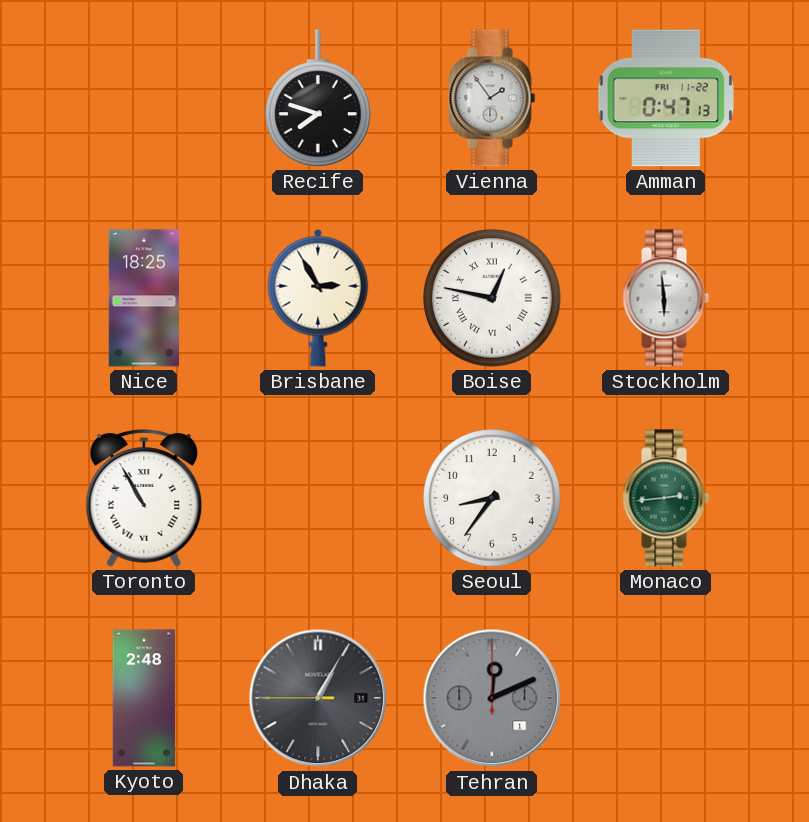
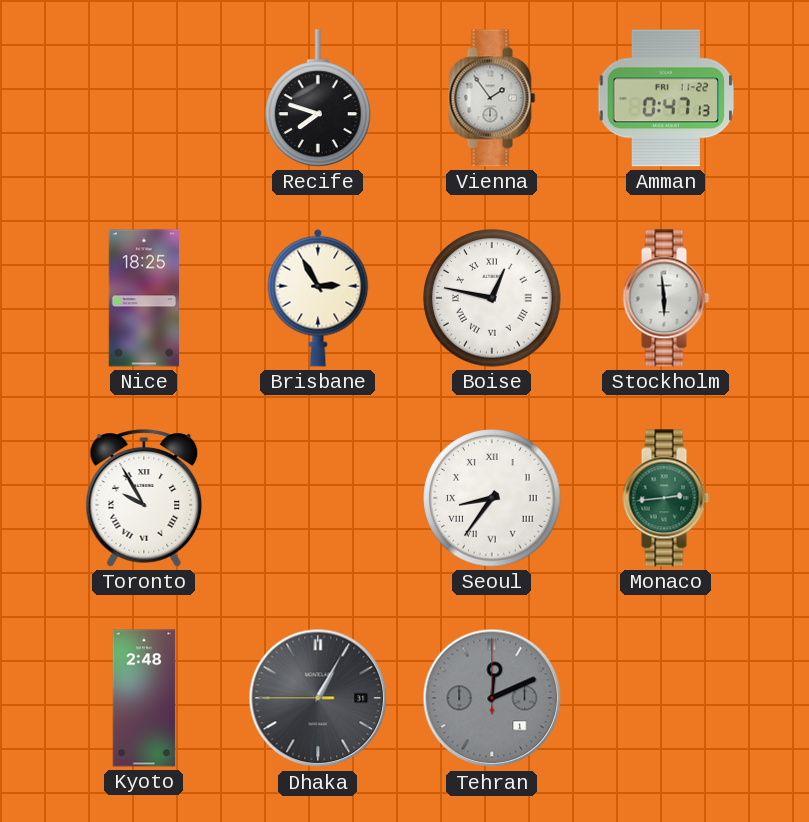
Toronto: 10:55 -> 9:55 (144, 498)
Seoul numerals: Arabic -> Roman (492, 498)
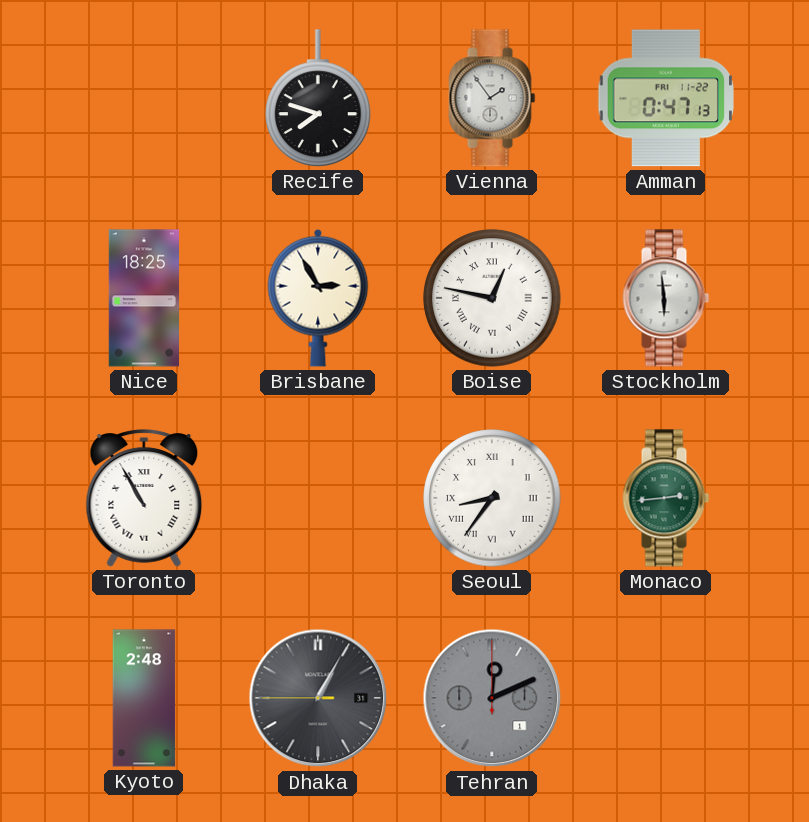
Toronto: 9:55 -> 10:55 (144, 498)
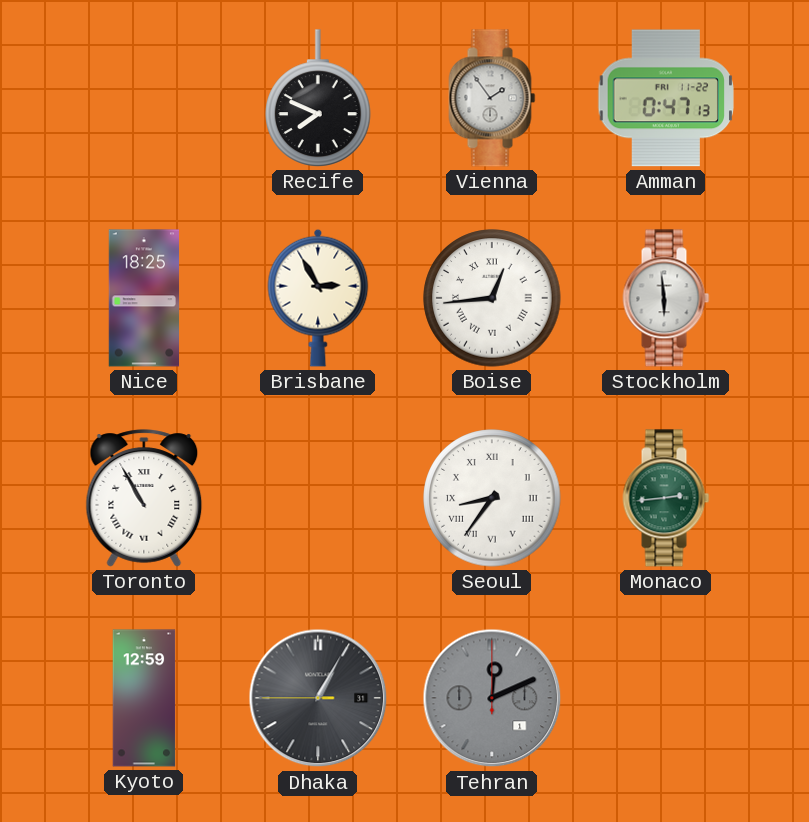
Recife: 7:48 -> 7:49 (318, 98)
Boise: 12:47 -> 12:44 (492, 298)
Kyoto: 2:48 -> 12:59 (144, 698)
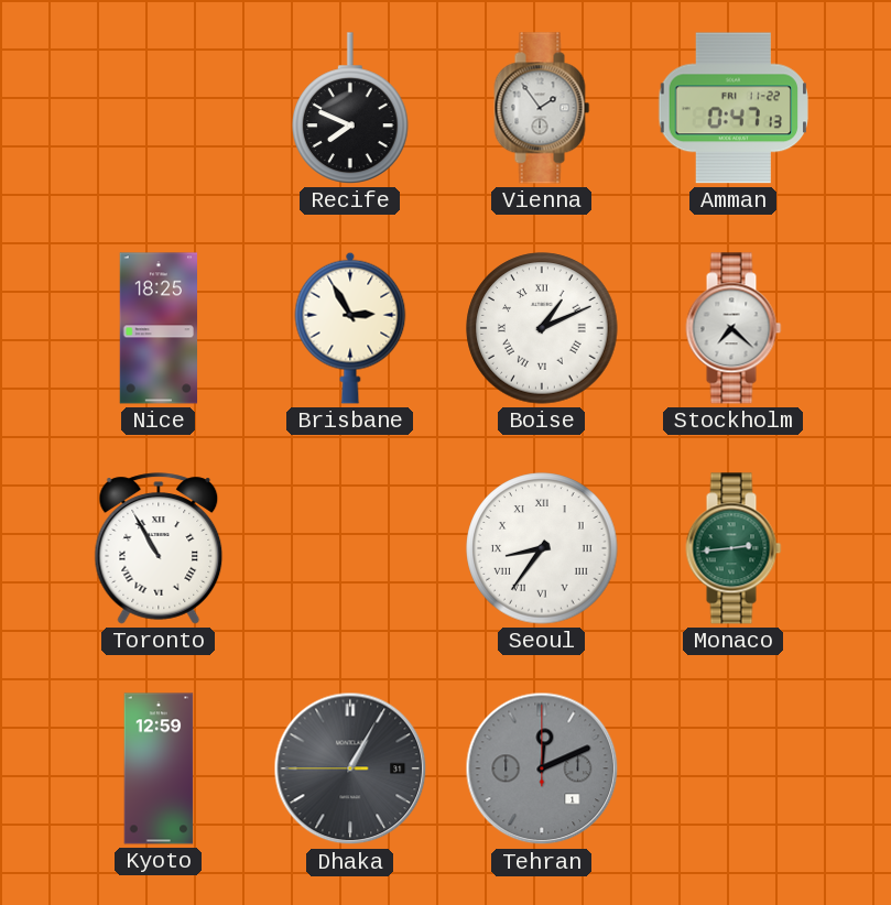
Boise: 12:44 -> 1:11 (542, 328)
Stockholm: 5:59 -> 7:22 (734, 328)
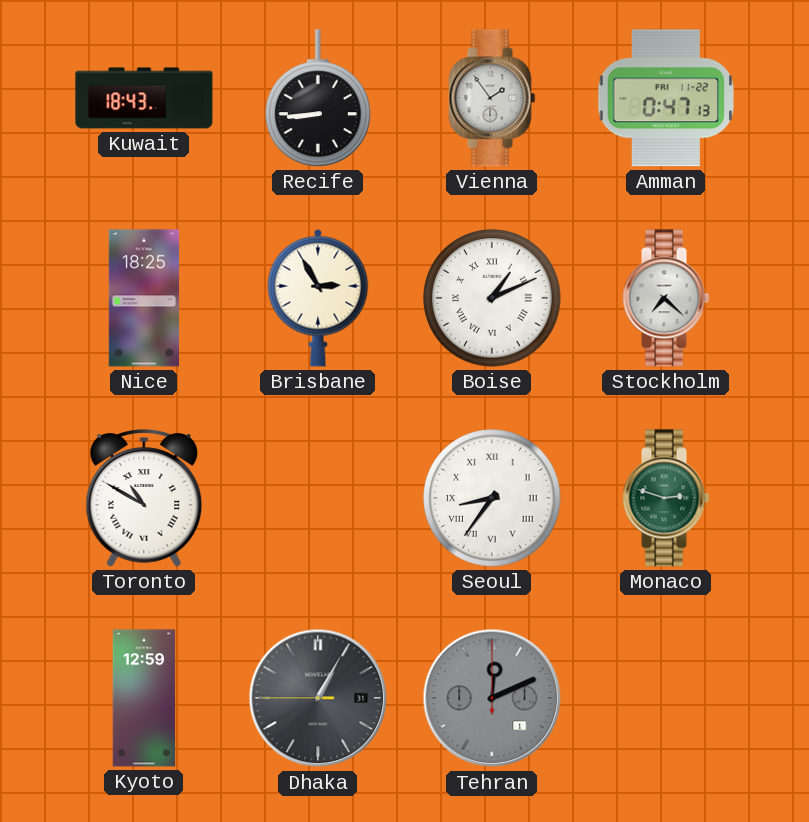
Kuwait: none -> 18:43 (144, 98)
Recife: 7:49 -> 8:44 (318, 98)
Toronto: 10:55 -> 10:50 (144, 498)
Monaco: 2:44 -> 2:48 (666, 498)
